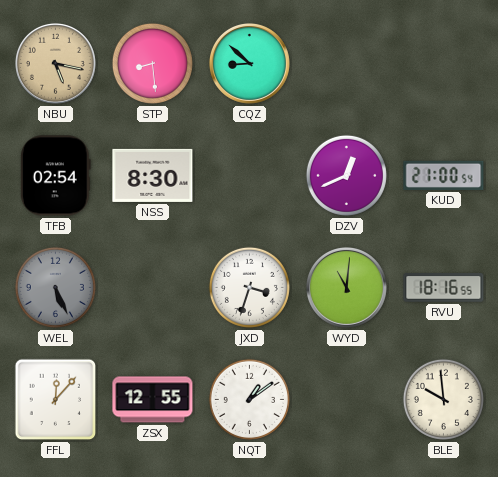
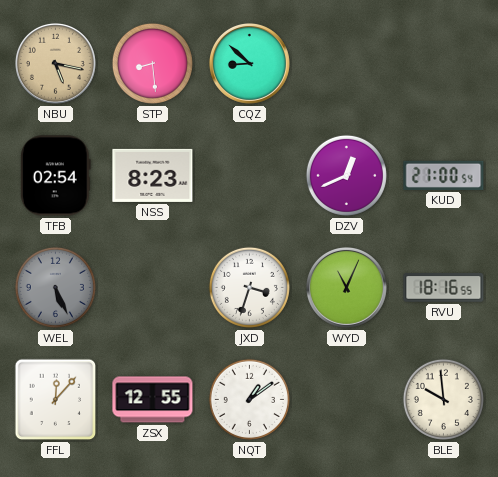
NSS: 8:30 -> 8:23 (153, 175)
WYD: 11:01 -> 11:04 (346, 287)
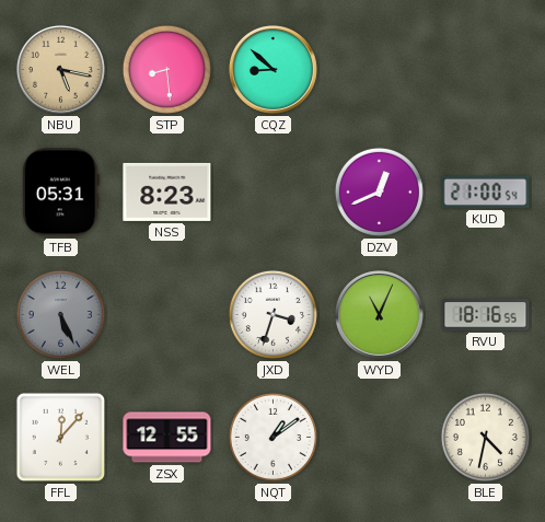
TFB: 02:54 -> 05:31 (60, 193)
BLE: 9:59 -> 4:32 (485, 437)
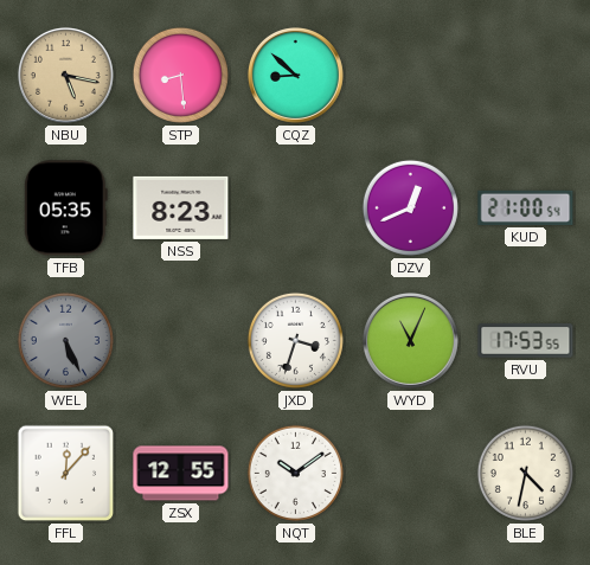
TFB: 05:31 -> 05:35 (65, 208)
RVU: 18:16 -> 17:53 (526, 341)
NQT: 1:09 -> 10:09 (295, 473)
